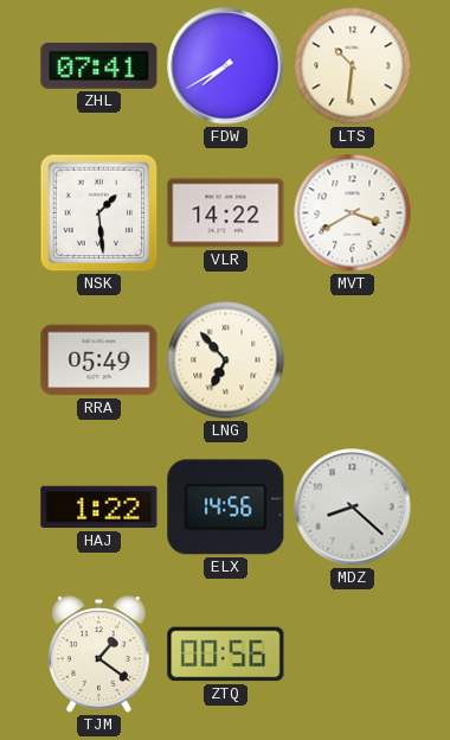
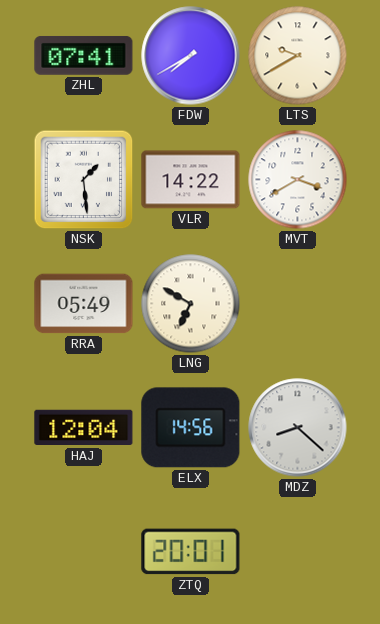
LTS: 10:31 -> 9:40 (298, 56)
LNG: 6:53 -> 6:50 (191, 304)
HAJ: 1:22 -> 12:04 (84, 428)
TJM: 1:21 -> none (99, 655)
ZTQ: 00:56 -> 20:01 (191, 552)
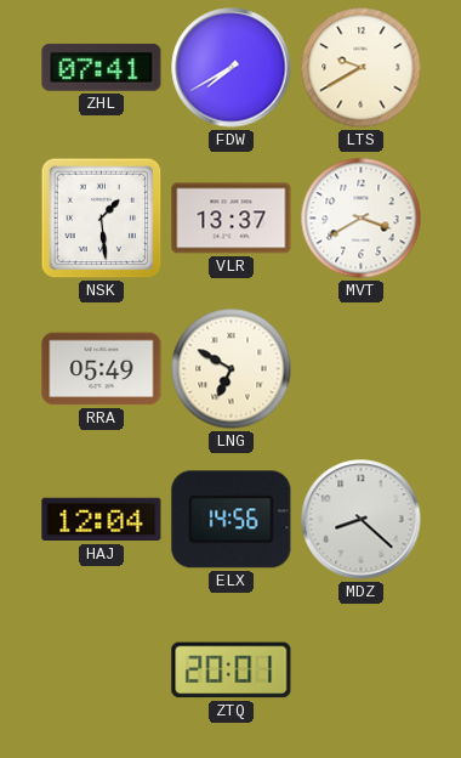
VLR: 14:22 -> 13:37 (232, 219)
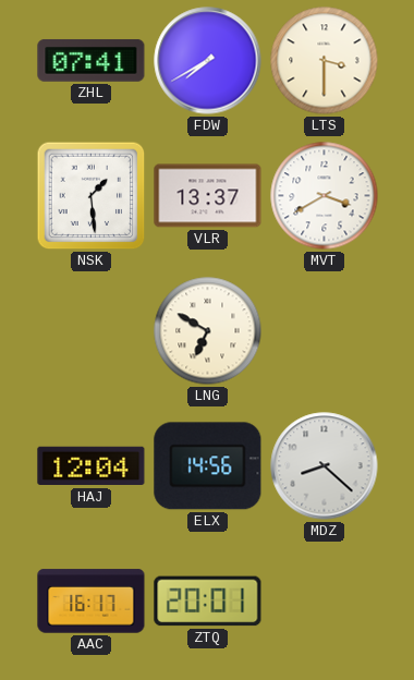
LTS: 9:40 -> 3:30 (325, 61)
RRA: 05:49 -> none (102, 369)
AAC: none -> 16:17 (92, 602)
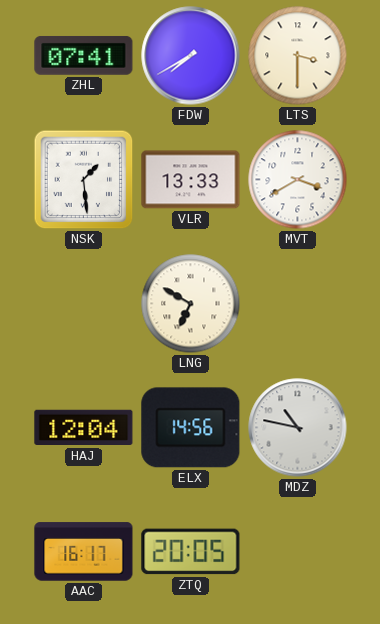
VLR: 13:37 -> 13:33 (191, 180)
MDZ: 8:22 -> 10:47 (298, 428)
ZTQ: 20:01 -> 20:05 (191, 552)
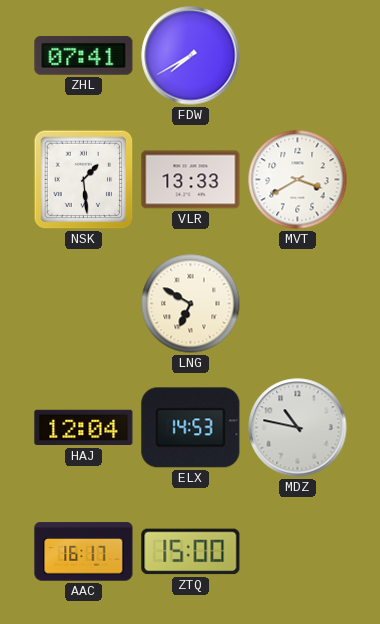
LTS: 3:30 -> none (298, 56)
ELX: 14:56 -> 14:53 (191, 428)
ZTQ: 20:05 -> 15:00 (191, 552)
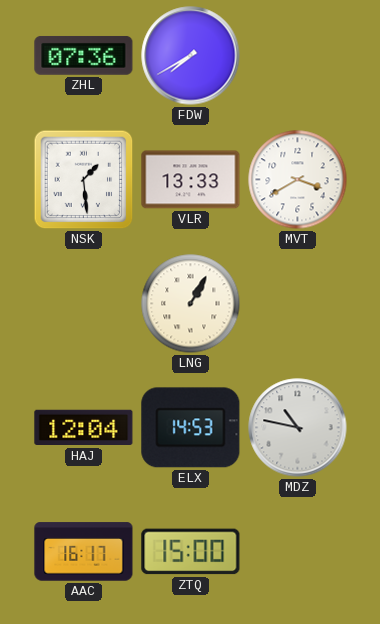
ZHL: 07:41 -> 07:36 (84, 56)
LNG: 6:50 -> 1:05 (191, 304)
